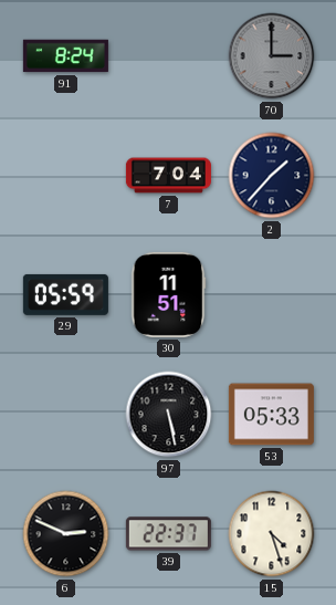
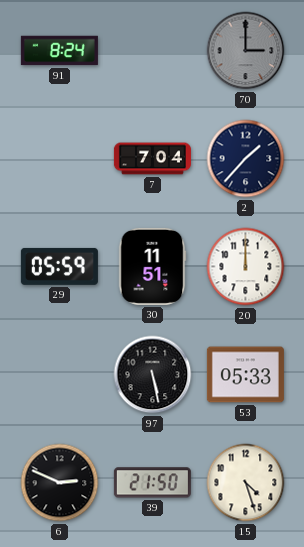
20: none -> 12:00 (246, 267)
39: 22:37 -> 21:50 (152, 483)
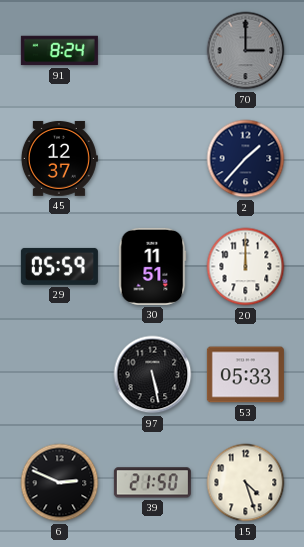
45: none -> 12:37 (59, 158)
7: 7:04 -> none (152, 159)
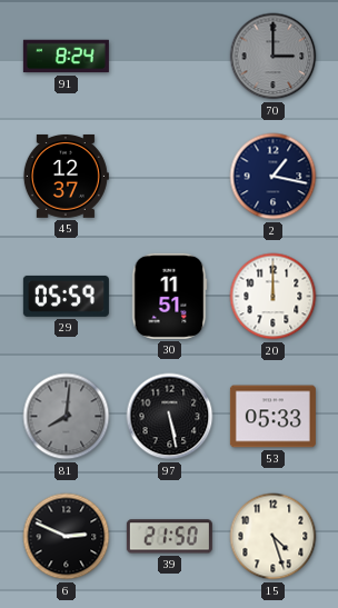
2: 1:37 -> 1:17 (274, 177)
81: none -> 8:01 (67, 417)
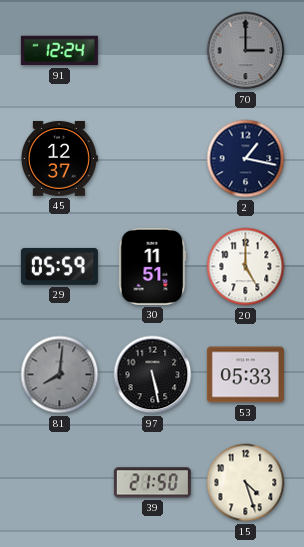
91: 8:24 -> 12:24 (59, 51)
20: 12:00 -> 5:00 (246, 267)
6: 2:49 -> none (67, 537)
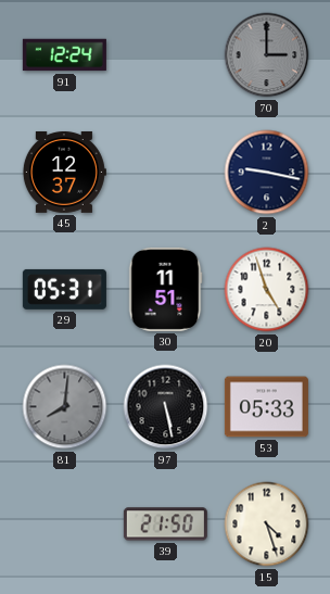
2: 1:17 -> 9:17 (267, 173)
29: 05:59 -> 05:31 (64, 289)
20: 5:00 -> 4:57 (267, 290)
